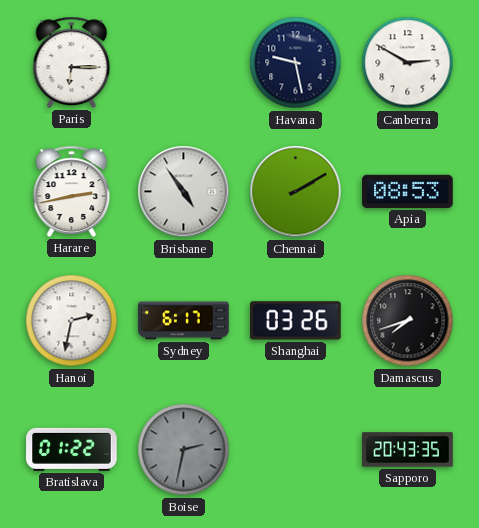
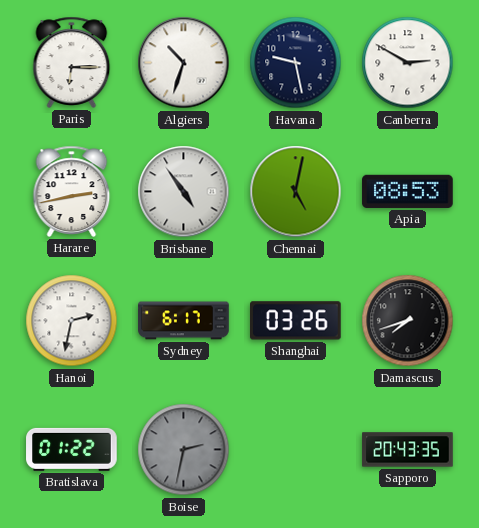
Algiers: none -> 10:33 (184, 63)
Chennai: 2:10 -> 5:02 (296, 192)
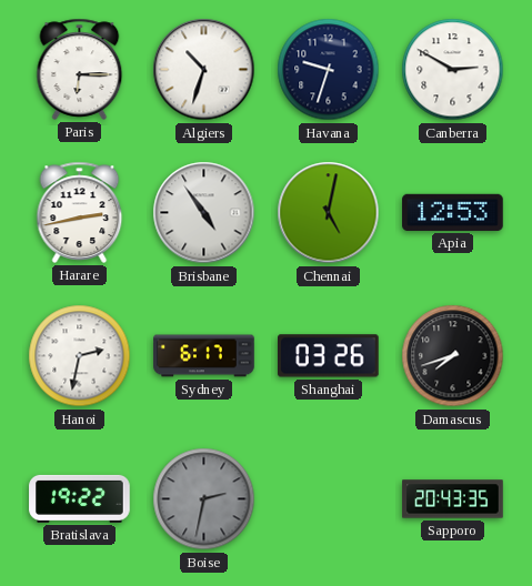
Havana: 9:28 -> 9:33 (329, 70)
Apia: 08:53 -> 12:53 (453, 212)
Bratislava: 01:22 -> 19:22 (80, 498)
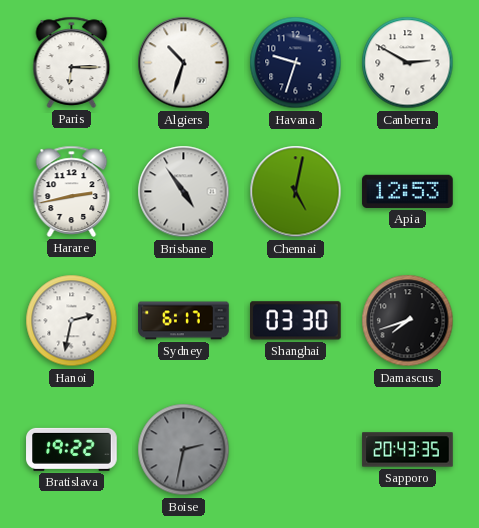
Shanghai: 03:26 -> 03:30 (296, 321)
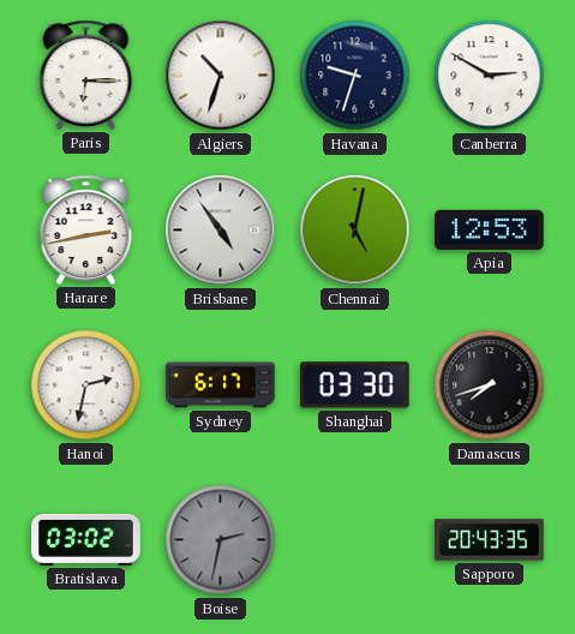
Bratislava: 19:22 -> 03:02 (86, 539)
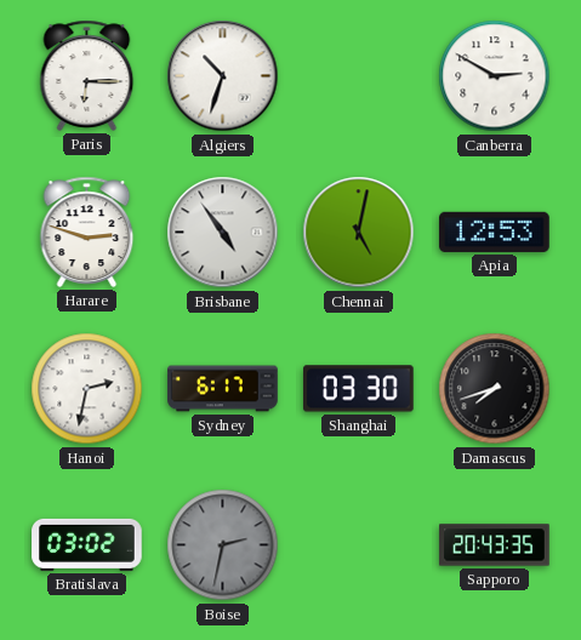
Havana: 9:33 -> none (355, 76)
Harare: 2:43 -> 2:48 (87, 232)
